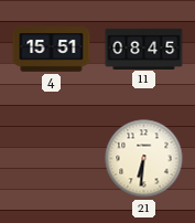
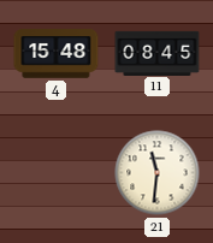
4: 15:51 -> 15:48 (57, 54)
21: 6:31 -> 11:31 (158, 173)
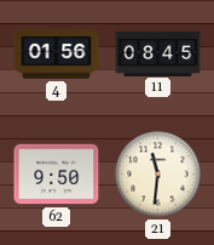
4: 15:48 -> 01:56 (57, 55)
62: none -> 9:50 (57, 175)
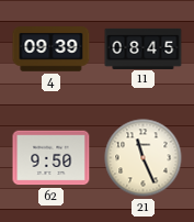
4: 01:56 -> 09:39 (52, 49)
21: 11:31 -> 11:26 (144, 158)
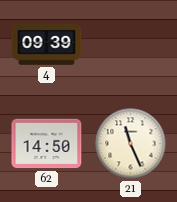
11: 08:45 -> none (144, 48)
62: 9:50 -> 14:50 (47, 144)
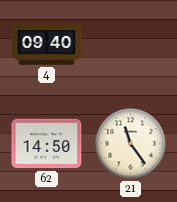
4: 09:39 -> 09:40 (47, 45)
21: 11:26 -> 11:24 (131, 144)
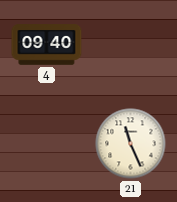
62: 14:50 -> none (47, 144)
21: 11:24 -> 11:26 (131, 144)
